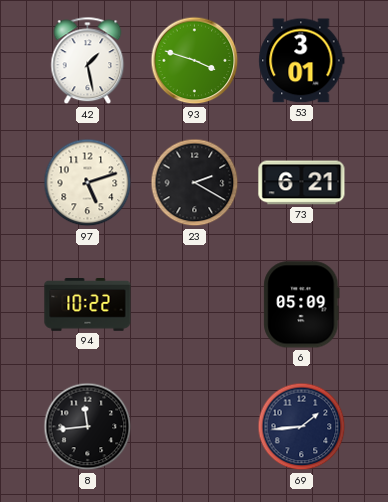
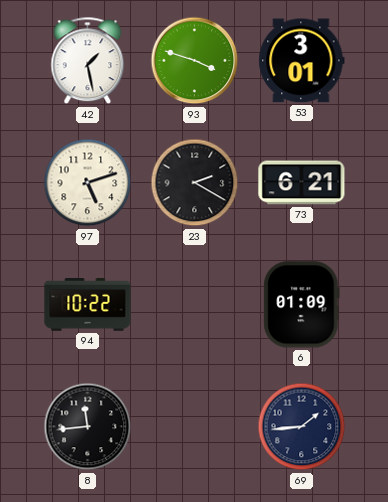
6: 05:09 -> 01:09 (302, 305)
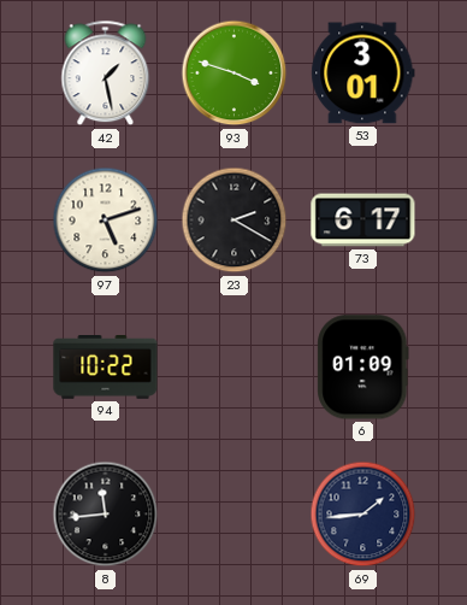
73: 6:21 -> 6:17 (363, 221)
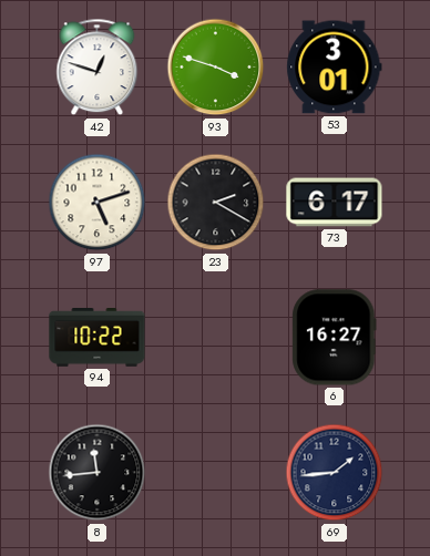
42: 1:28 -> 12:48 (98, 68)
6: 01:09 -> 16:27 (335, 338)
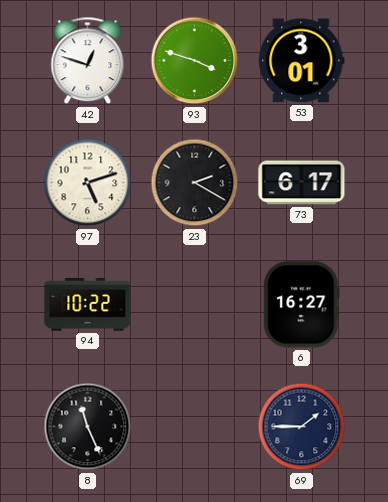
8: 11:44 -> 11:26 (88, 427)
69: 1:44 -> 1:45 (302, 427)
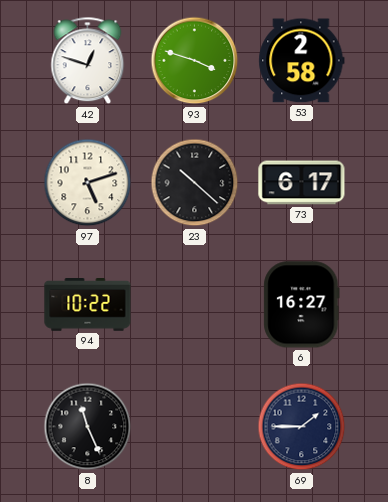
53: 3:01 -> 2:58 (302, 61)
23: 2:20 -> 10:22 (195, 183)
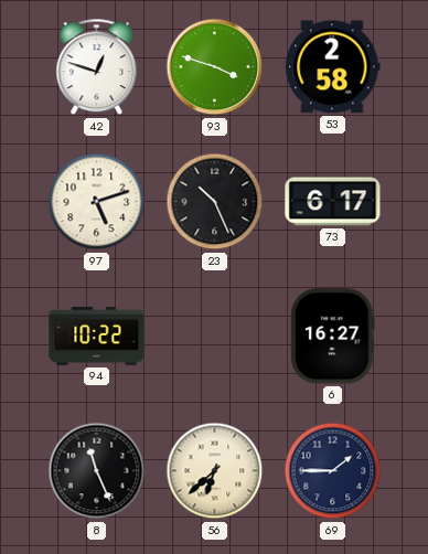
23: 10:22 -> 10:26 (215, 202)
56: none -> 6:38 (215, 471)
